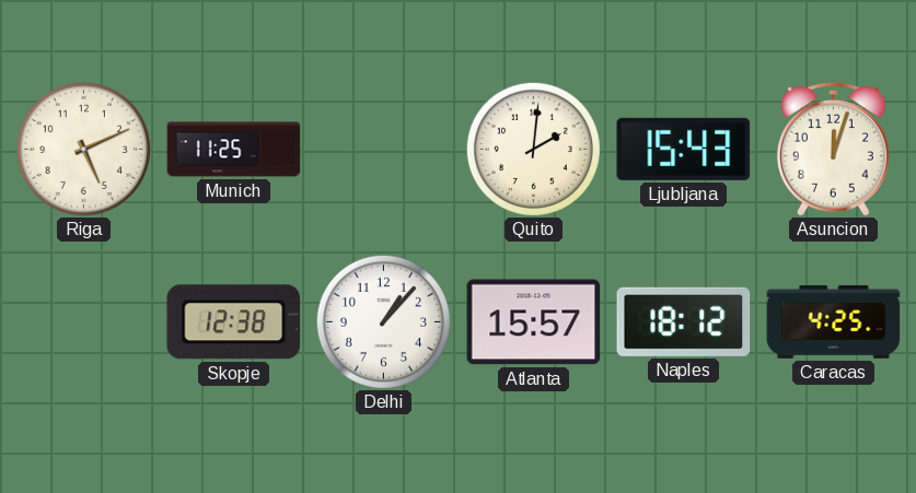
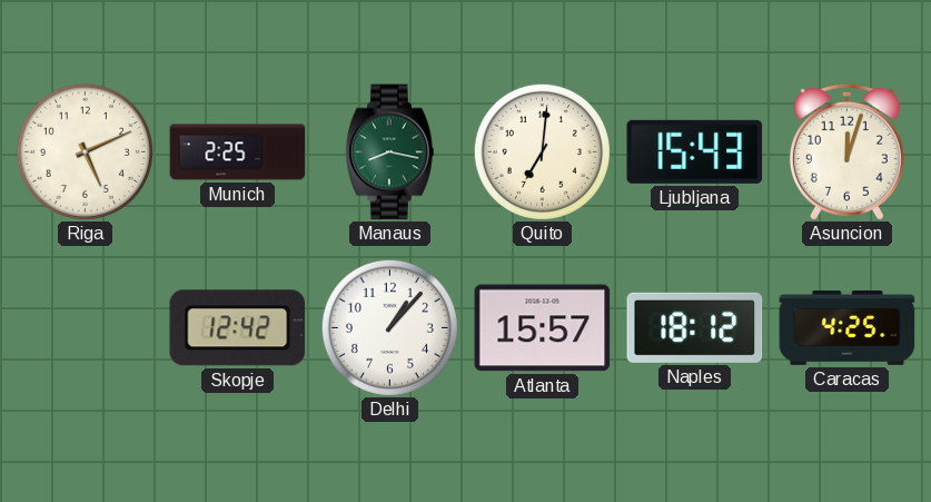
Munich: 11:25 -> 2:25 (238, 152)
Manaus: none -> 8:17 (390, 152)
Quito: 2:01 -> 7:01 (542, 151)
Skopje: 12:38 -> 12:42 (238, 328)
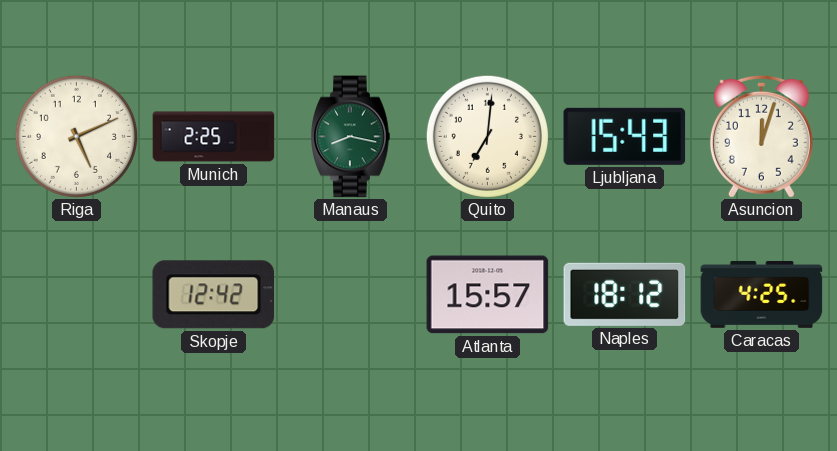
Delhi: 1:07 -> none (389, 327)
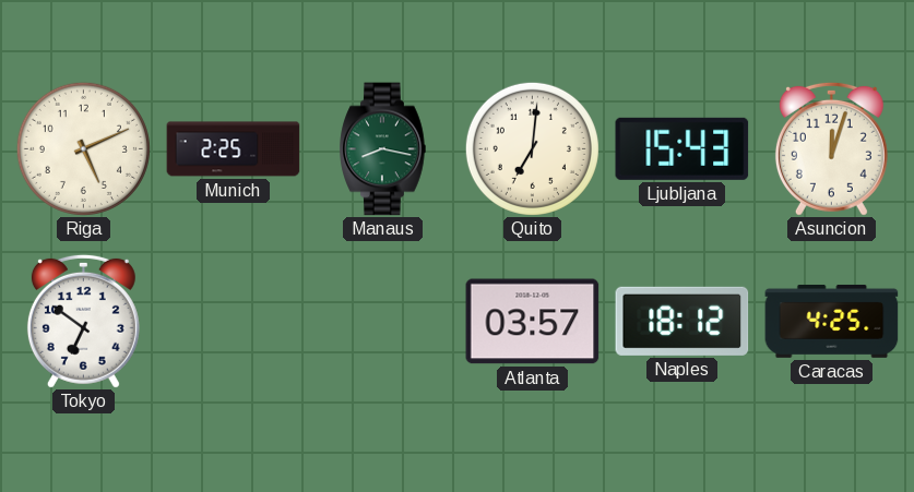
Tokyo: none -> 6:51 (83, 321)
Skopje: 12:42 -> none (214, 295)
Atlanta: 15:57 -> 03:57 (533, 322)
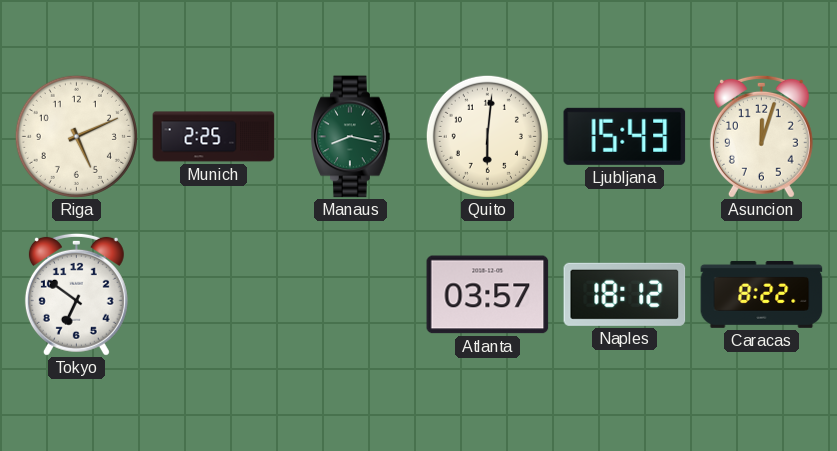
Quito: 7:01 -> 6:01 (487, 136)
Caracas: 4:25 -> 8:22 (762, 295)
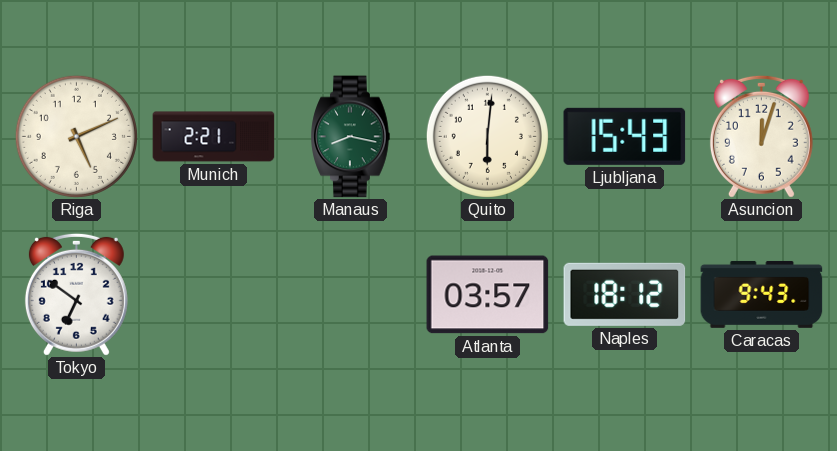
Munich: 2:25 -> 2:21 (214, 137)
Caracas: 8:22 -> 9:43 (762, 295)
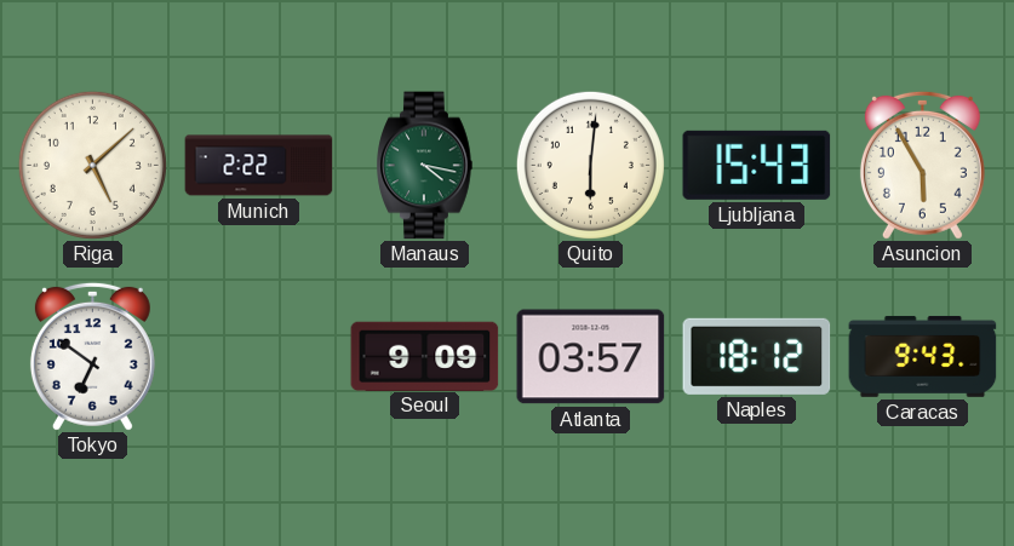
Riga: 5:11 -> 5:08 (92, 165)
Munich: 2:21 -> 2:22 (259, 166)
Manaus: 8:17 -> 4:17 (425, 166)
Asuncion: 12:03 -> 5:55 (922, 165)
Seoul: none -> 9:09 (425, 356)
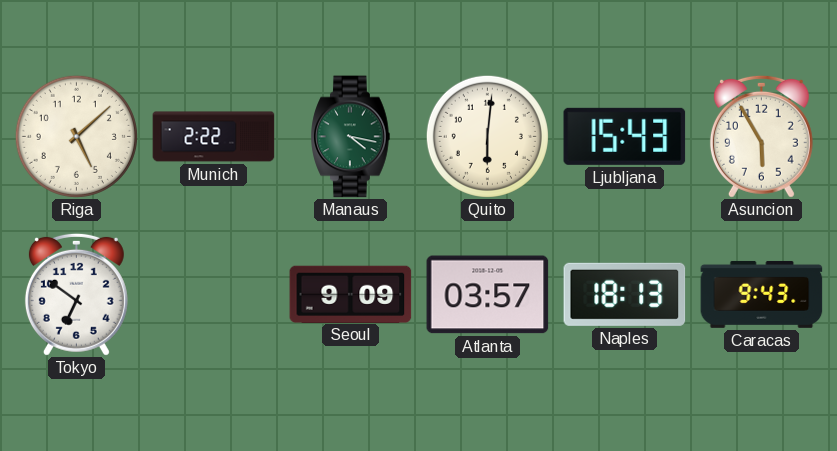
Naples: 18:12 -> 18:13 (625, 294)
